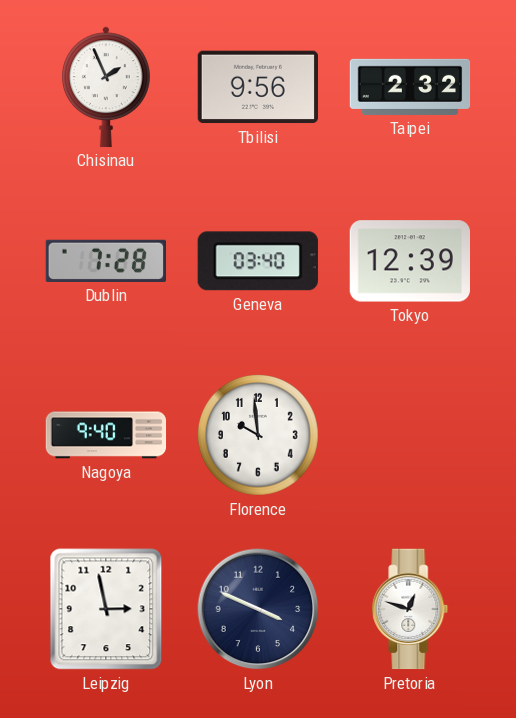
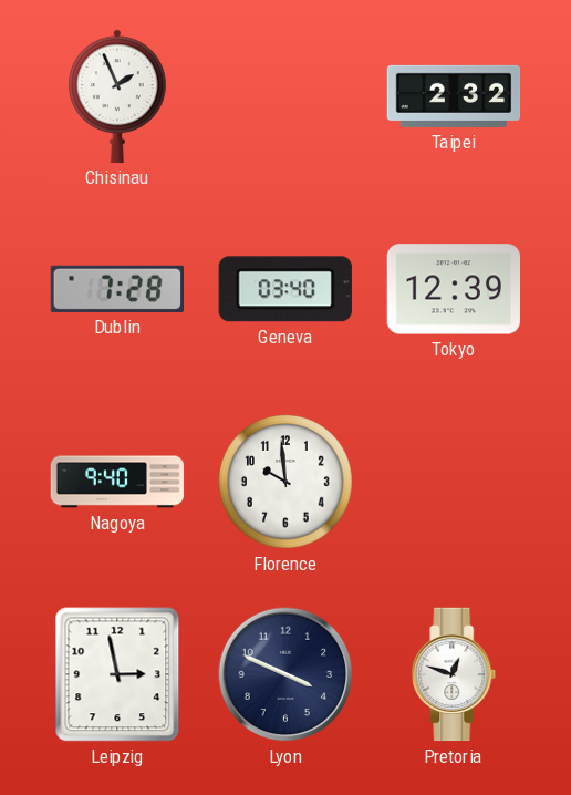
Tbilisi: 9:56 -> none (257, 87)
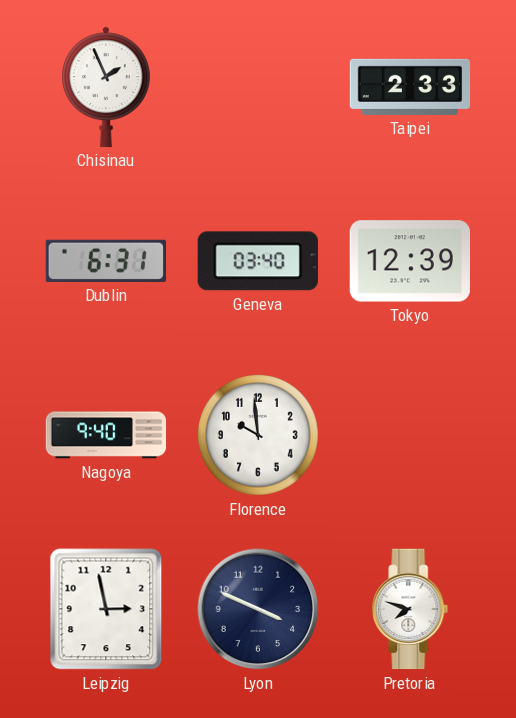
Taipei: 2:32 -> 2:33 (410, 87)
Dublin: 7:28 -> 6:31 (105, 261)
Pretoria: 12:48 -> 7:48 (410, 609)
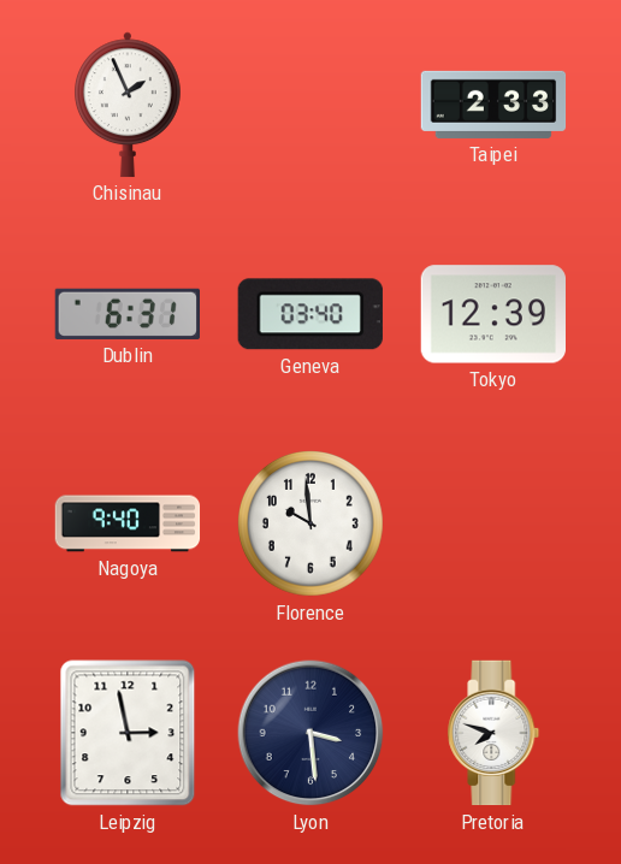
Lyon: 3:49 -> 3:29 (310, 733)
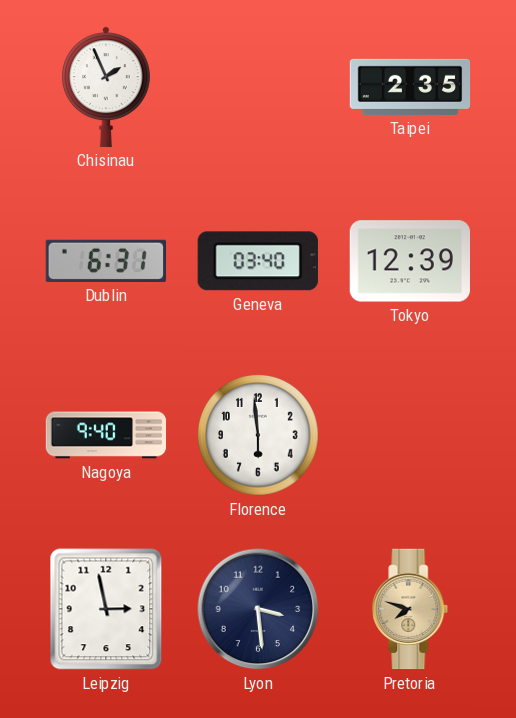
Taipei: 2:33 -> 2:35 (410, 87)
Florence: 9:59 -> 5:59 (259, 436)
Pretoria dial: white -> champagne (410, 609)
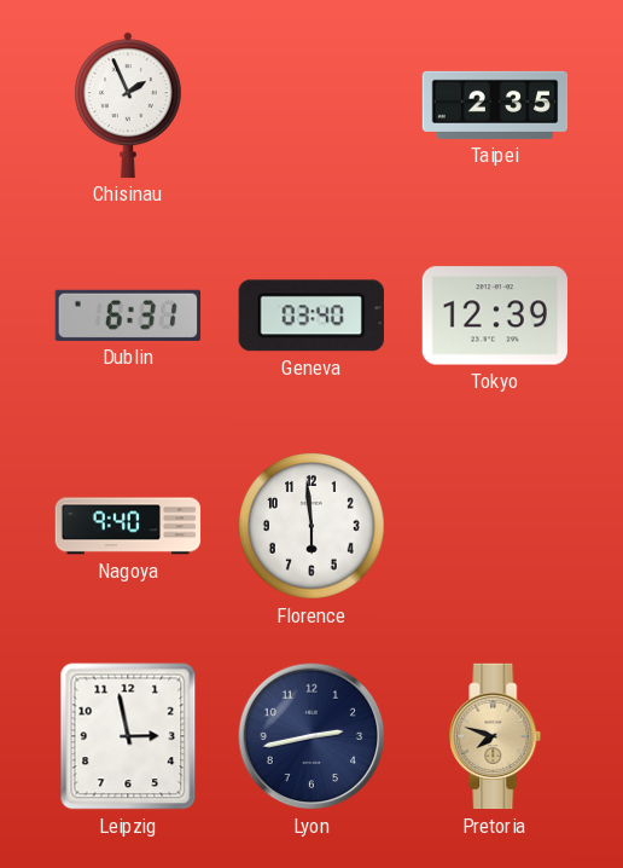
Lyon: 3:29 -> 2:43 (311, 736)
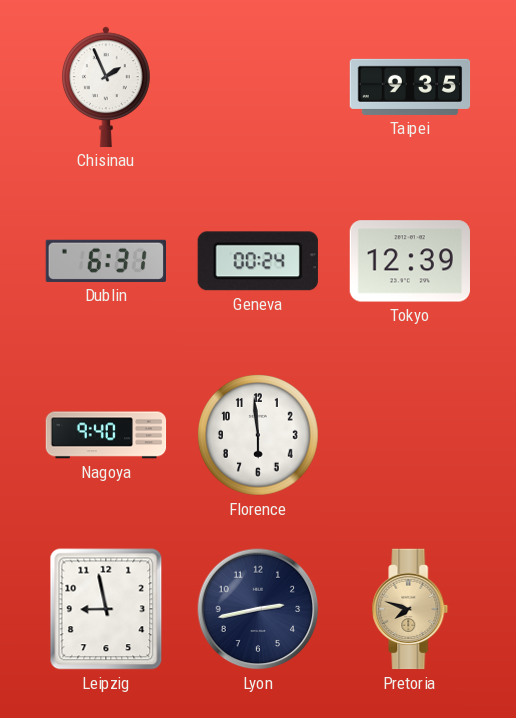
Taipei: 2:35 -> 9:35 (410, 87)
Geneva: 03:40 -> 00:24 (258, 261)
Leipzig: 2:58 -> 8:58 (106, 609)
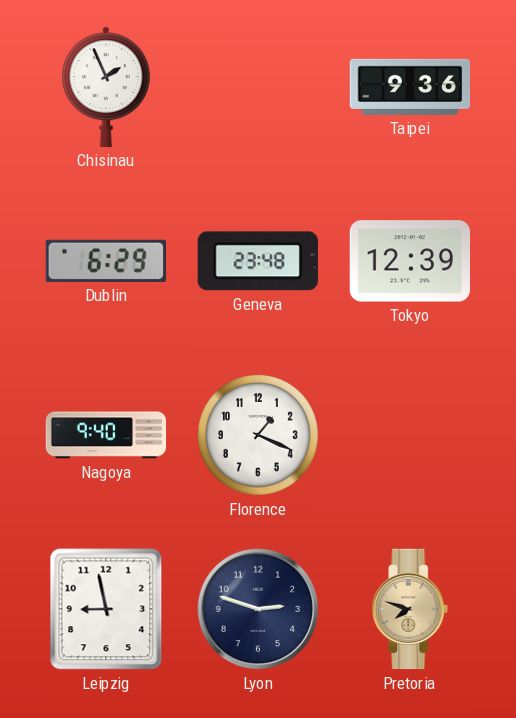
Taipei: 9:35 -> 9:36 (410, 87)
Dublin: 6:31 -> 6:29 (105, 261)
Geneva: 00:24 -> 23:48 (258, 261)
Florence: 5:59 -> 1:19 (259, 436)
Lyon: 2:43 -> 2:48 (258, 609)
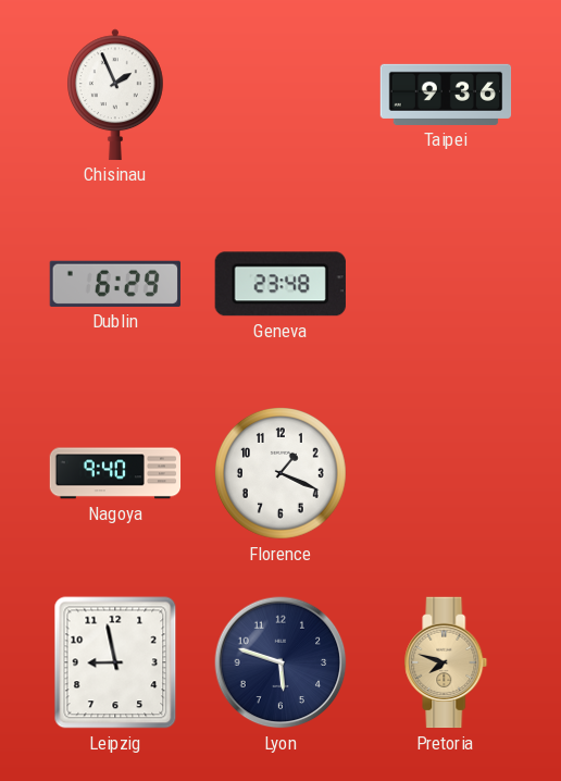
Tokyo: 12:39 -> none (409, 261)
Lyon: 2:48 -> 5:48 (280, 662)
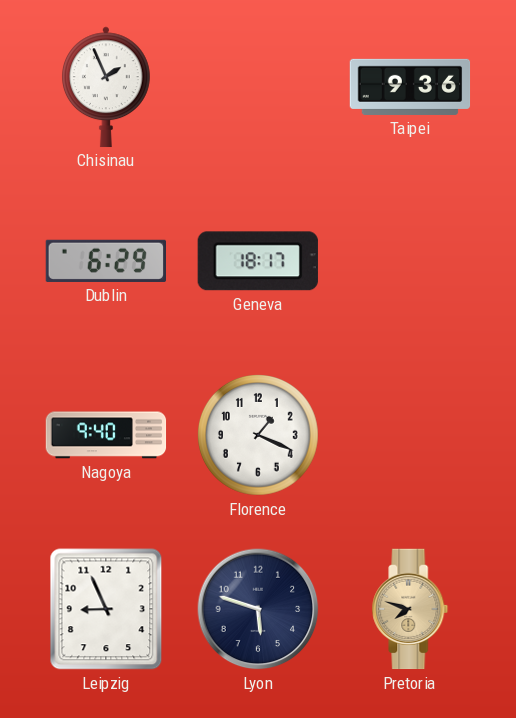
Geneva: 23:48 -> 18:17 (258, 261)
Leipzig: 8:58 -> 8:56 (106, 609)
